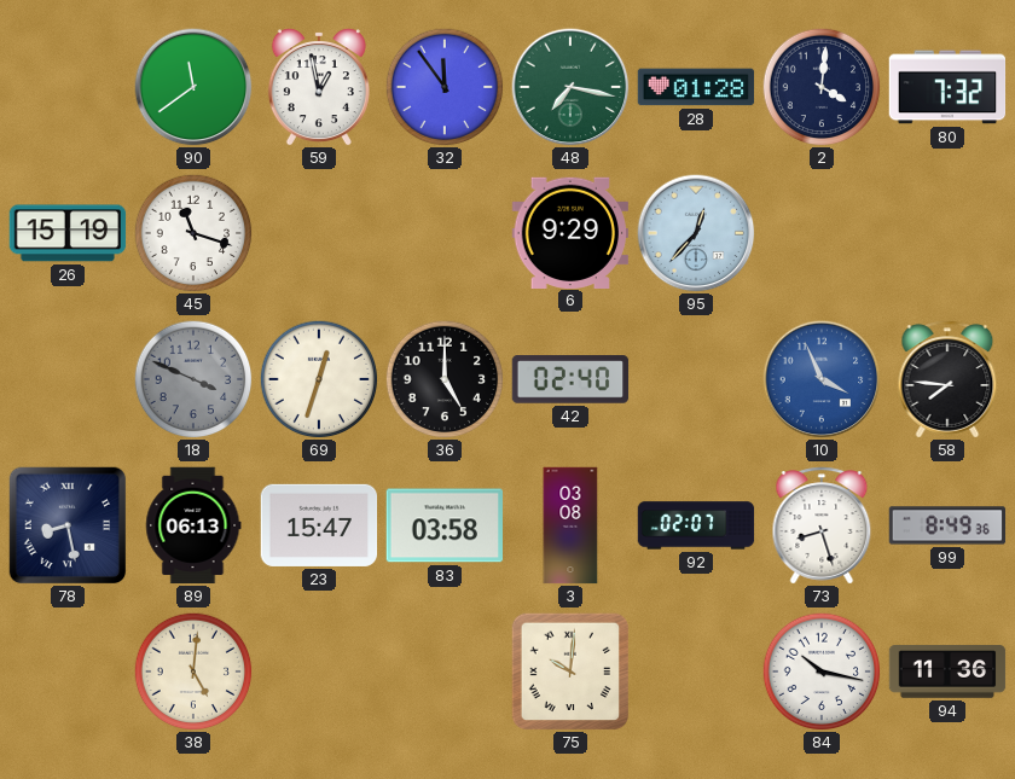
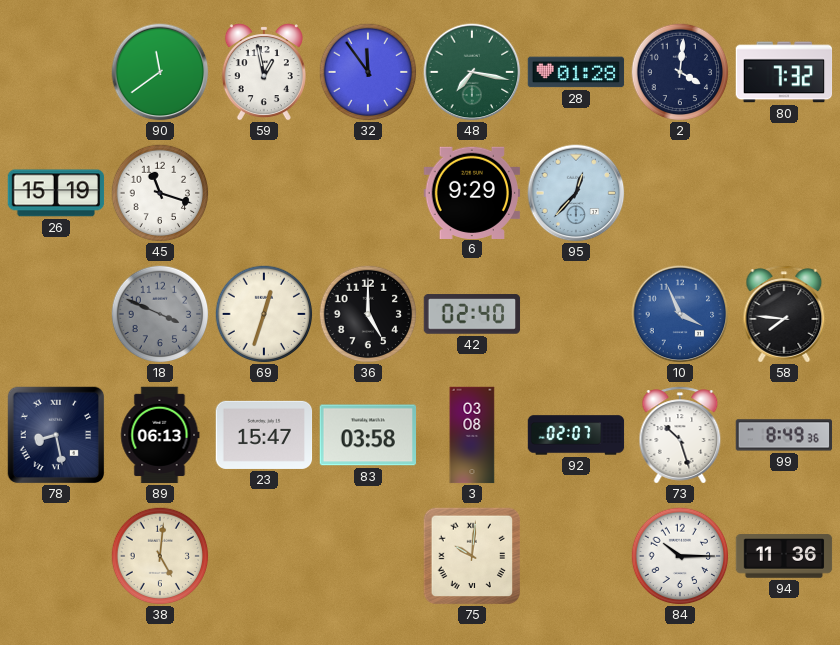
73: 8:27 -> 10:27 (680, 435)
84: 10:17 -> 10:15 (680, 556)
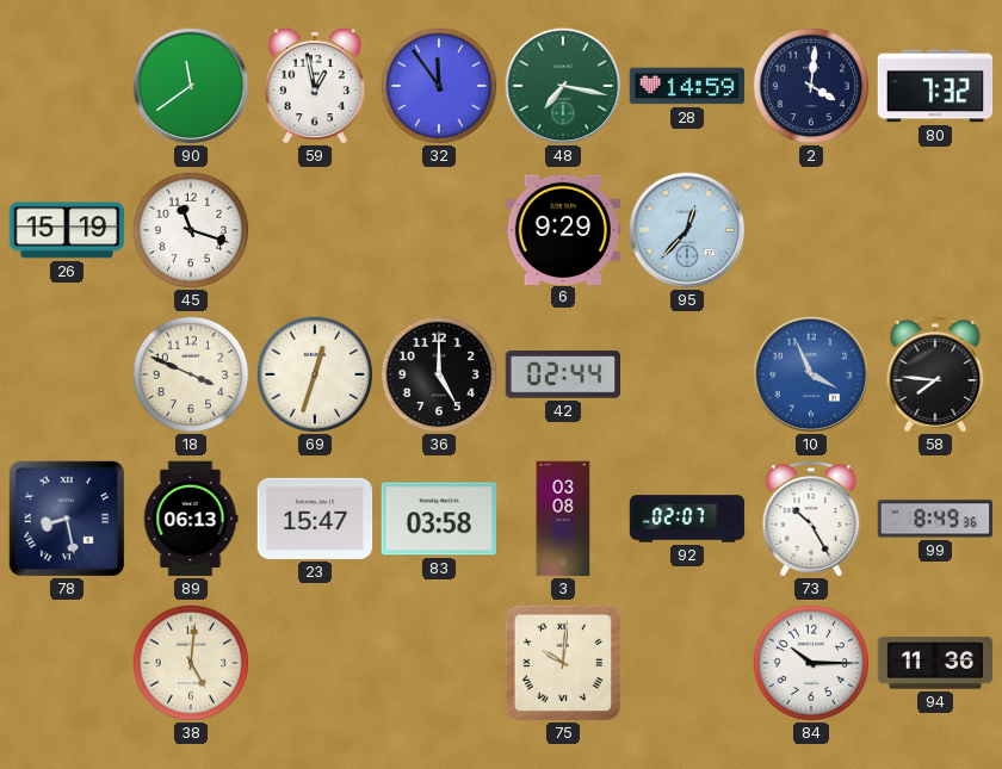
28: 01:28 -> 14:59 (687, 86)
18 dial: grey -> cream (191, 374)
42: 02:40 -> 02:44 (563, 374)
73: 10:27 -> 10:25 (811, 519)
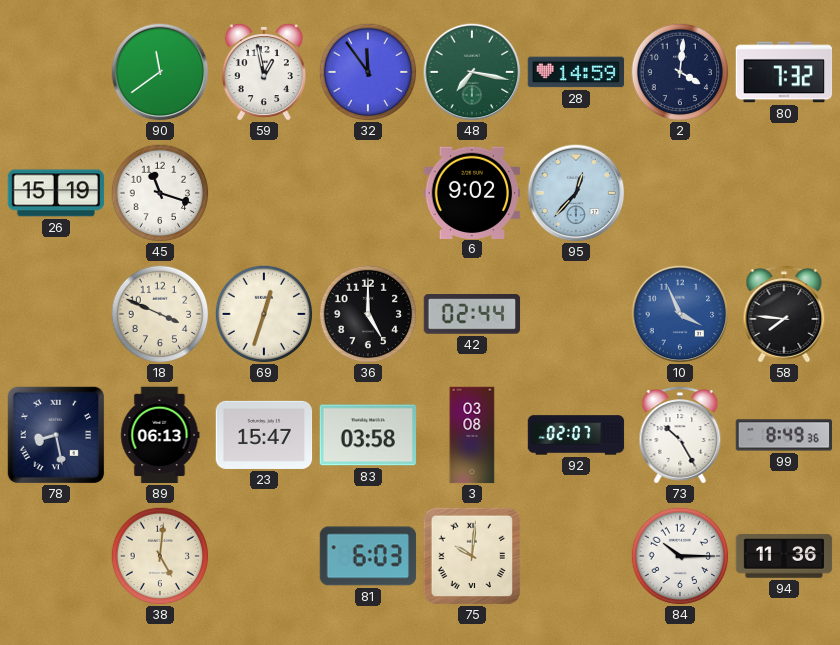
6: 9:29 -> 9:02 (472, 192)
81: none -> 6:03 (368, 556)
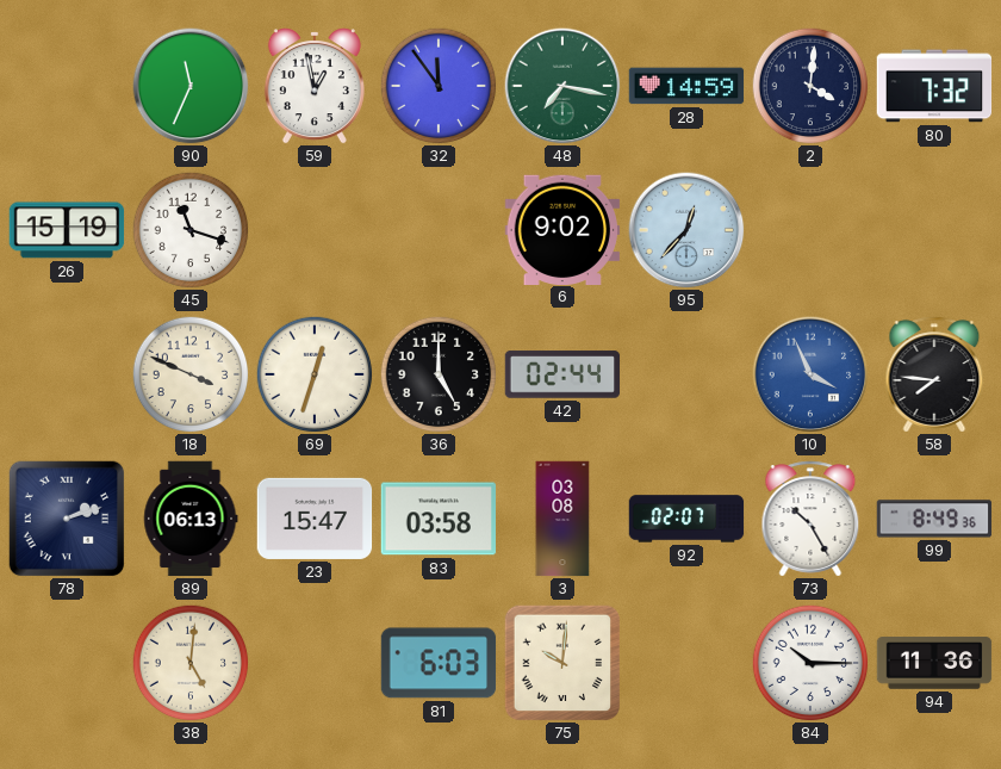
90: 11:39 -> 11:34 (191, 86)
78: 8:28 -> 2:12 (67, 519)
